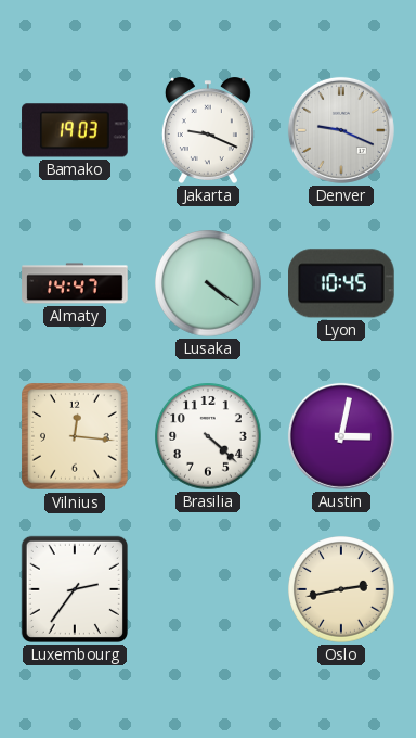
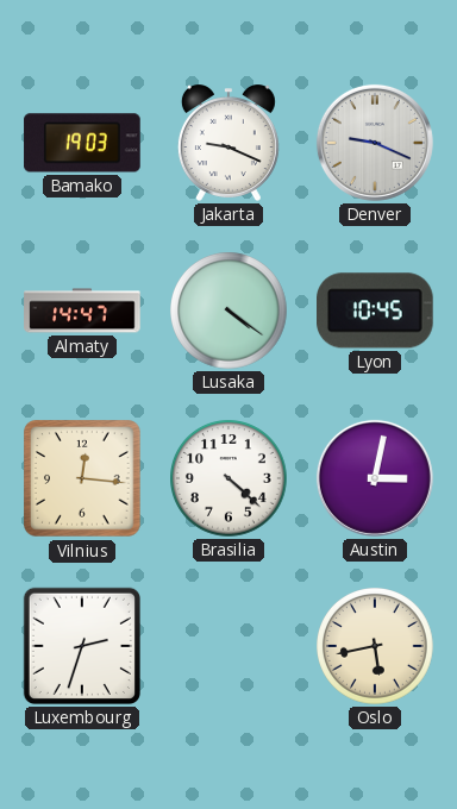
Luxembourg: 2:36 -> 2:33 (82, 646)
Oslo: 2:43 -> 5:43 (376, 647)
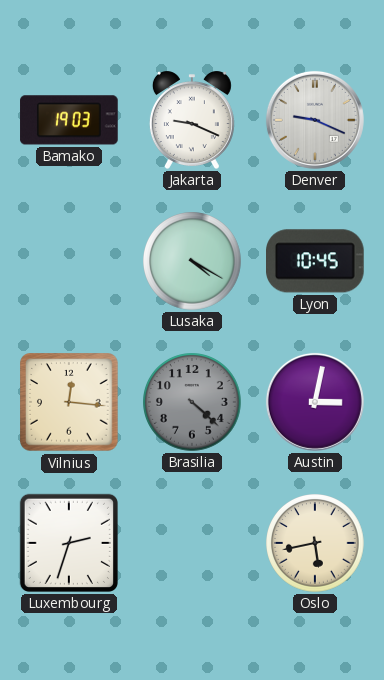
Almaty: 14:47 -> none (82, 311)
Lusaka: 4:21 -> 4:20 (193, 262)
Brasilia dial: white -> grey (193, 403)
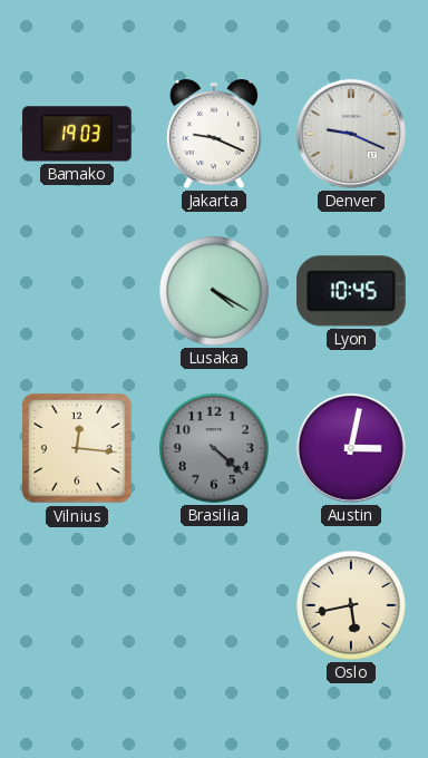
Luxembourg: 2:33 -> none (69, 543)
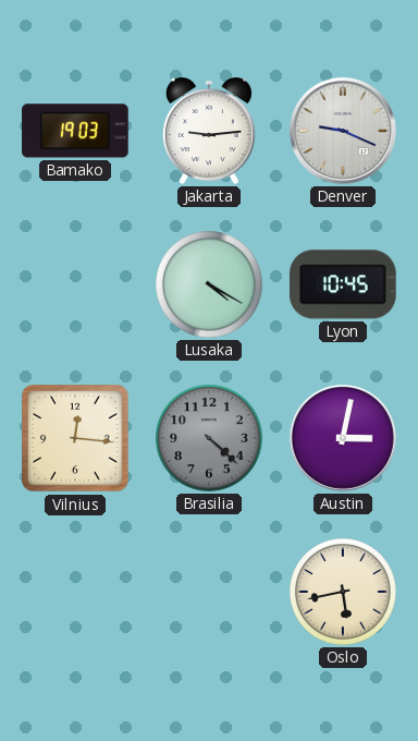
Jakarta: 9:19 -> 9:14 (209, 131)
